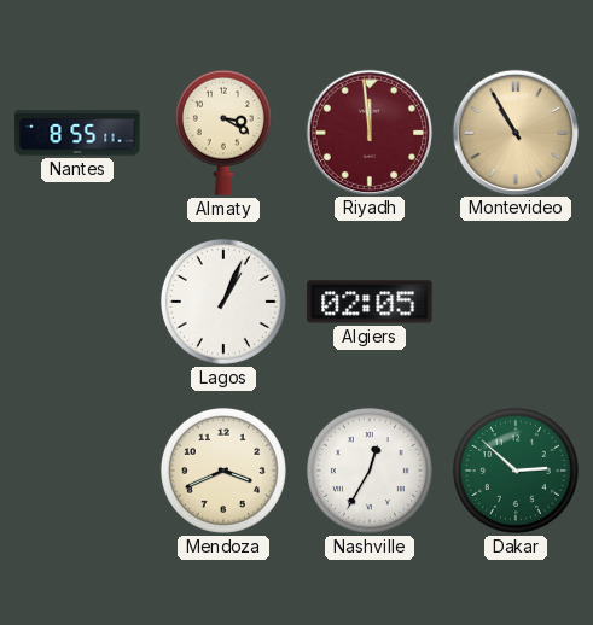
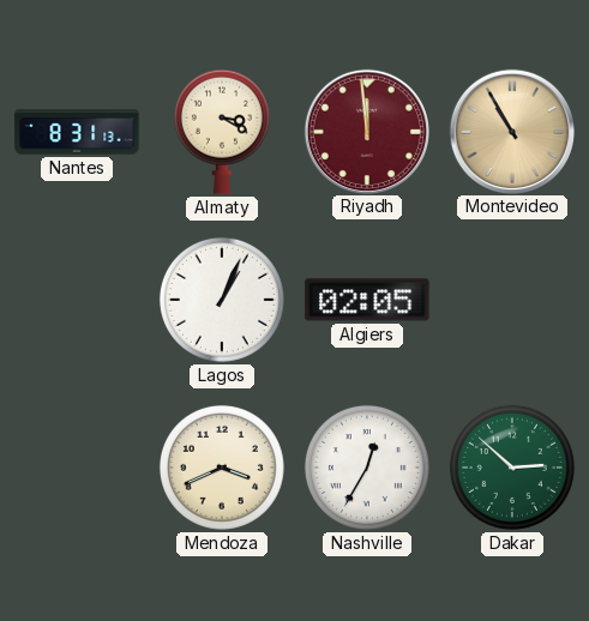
Nantes: 8:55 -> 8:31 (77, 132)
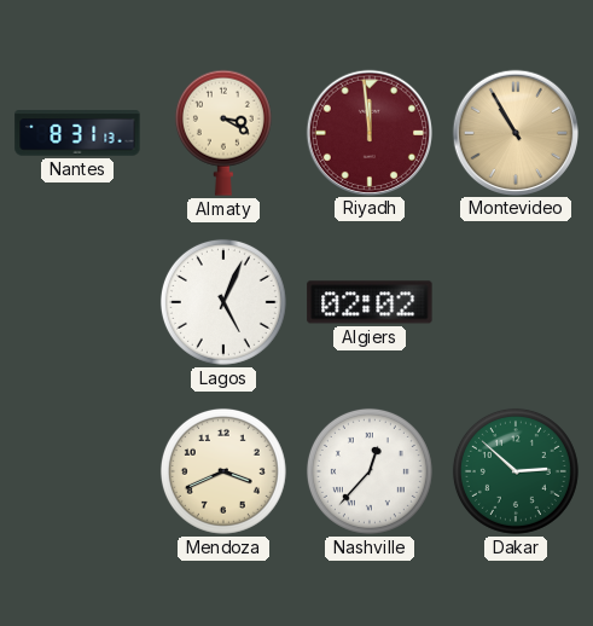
Lagos: 1:04 -> 5:04 (223, 302)
Algiers: 02:05 -> 02:02 (370, 302)
Nashville: 12:35 -> 12:37 (370, 471)
